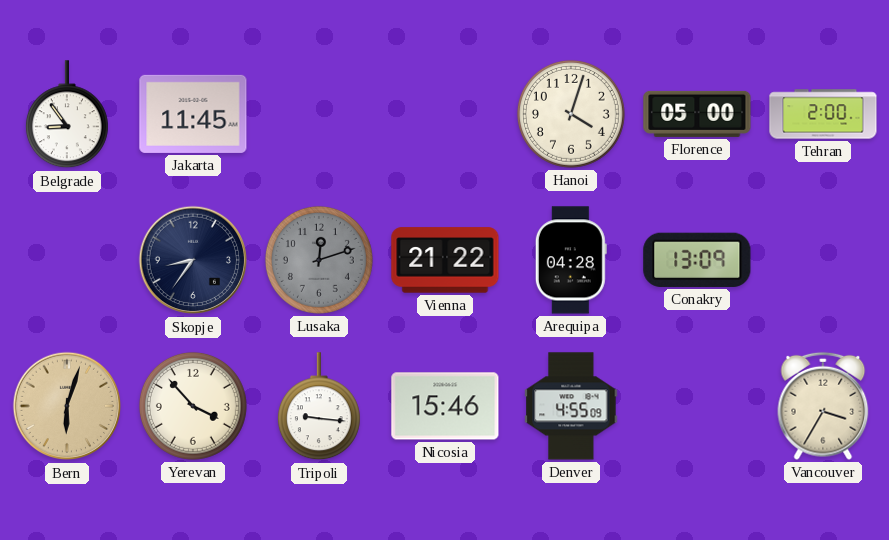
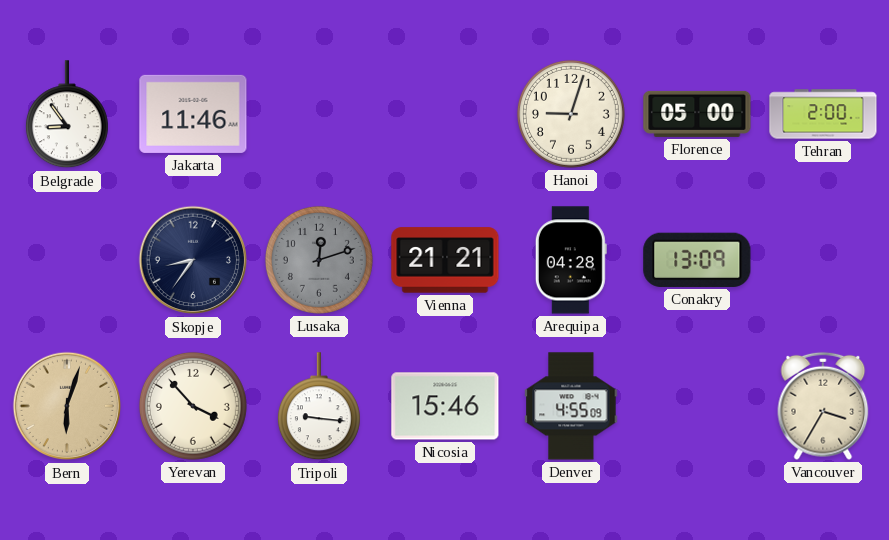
Jakarta: 11:45 -> 11:46 (193, 114)
Hanoi: 4:03 -> 9:03 (571, 114)
Vienna: 21:22 -> 21:21 (445, 260)
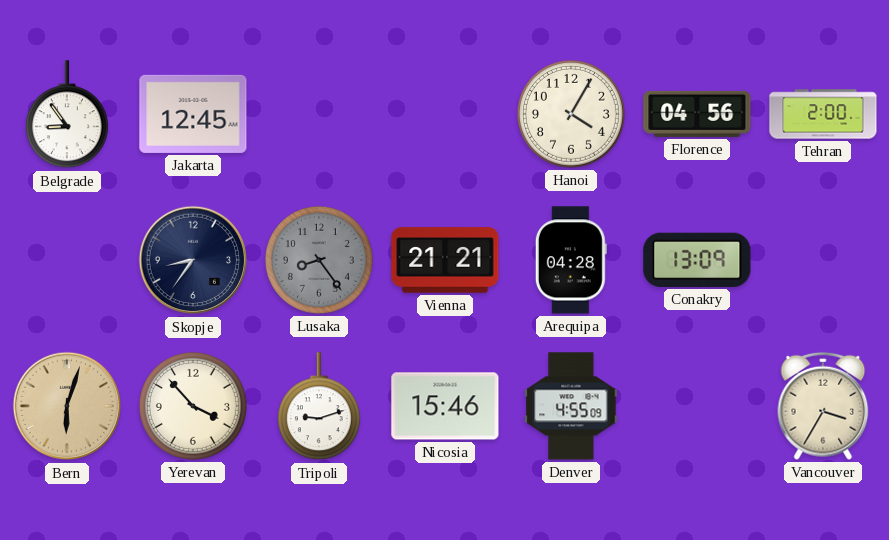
Jakarta: 11:46 -> 12:45 (193, 114)
Hanoi: 9:03 -> 4:05 (571, 114)
Florence: 05:00 -> 04:56 (697, 114)
Lusaka: 12:12 -> 8:24 (319, 260)
Tripoli: 9:16 -> 9:12 (319, 407)
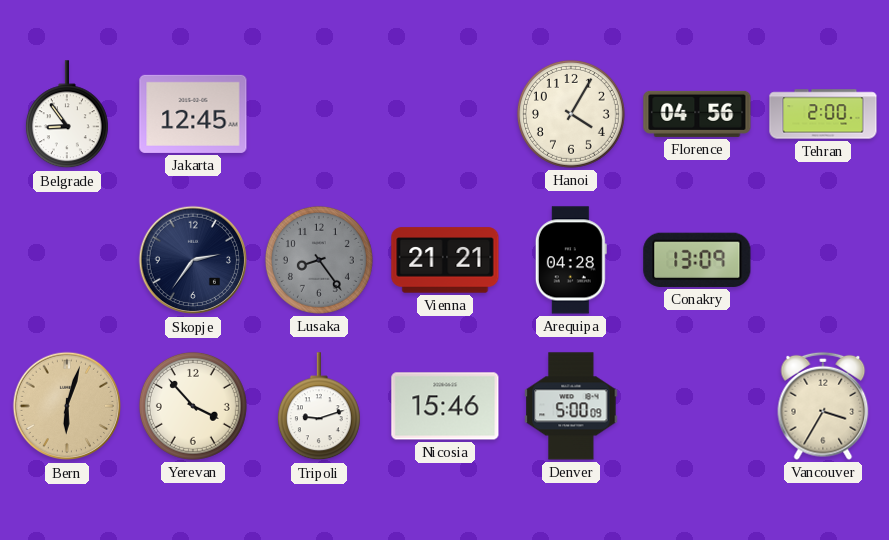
Skopje: 8:36 -> 2:36 (193, 260)
Denver: 4:55 -> 5:00 (571, 406)
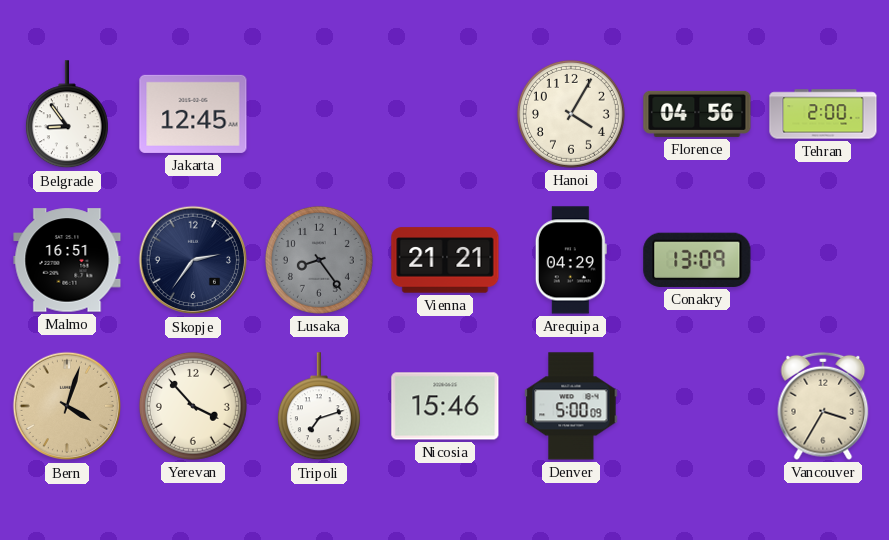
Malmo: none -> 16:51 (67, 260)
Arequipa: 04:28 -> 04:29 (571, 260)
Bern: 6:03 -> 4:03 (67, 406)
Tripoli: 9:12 -> 7:12 (319, 407)
